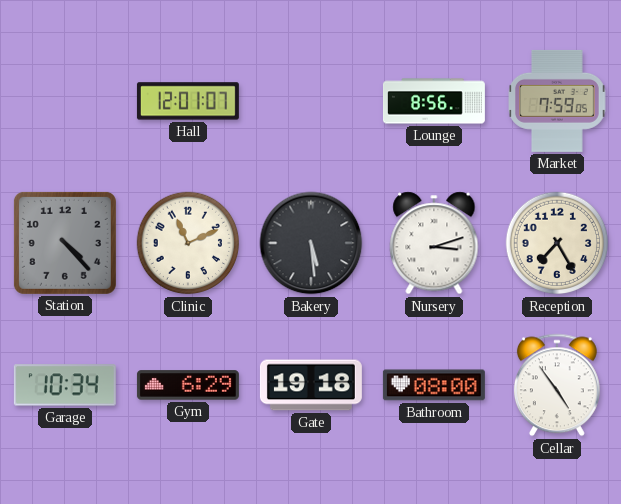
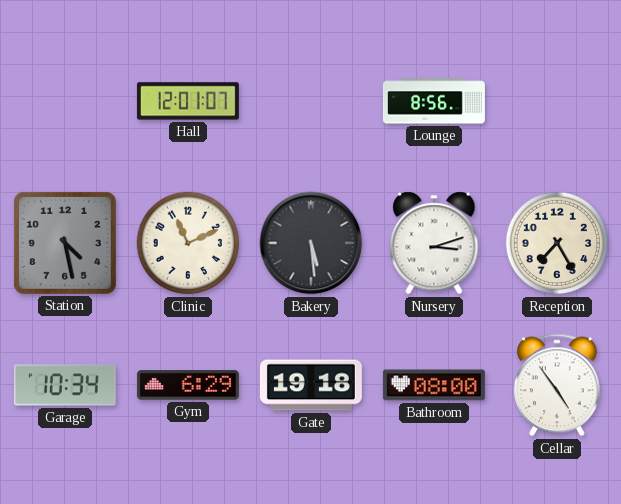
Market: 7:59 -> none (557, 101)
Station: 4:23 -> 4:28 (65, 243)
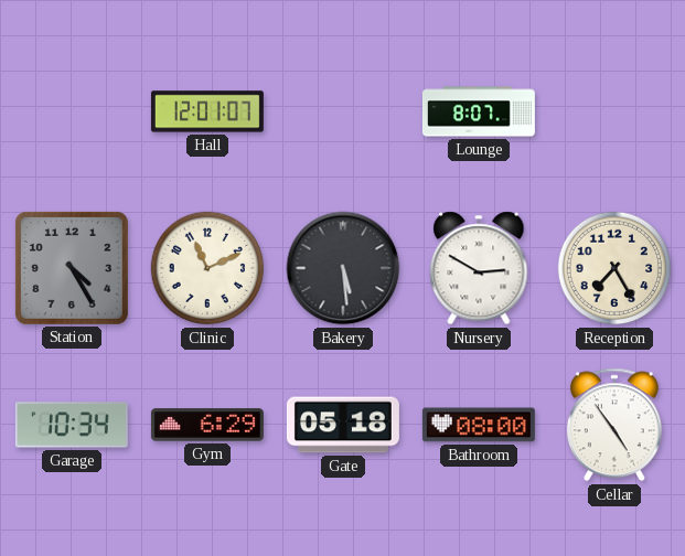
Lounge: 8:56 -> 8:07 (479, 111)
Station: 4:28 -> 4:25 (72, 268)
Nursery: 3:12 -> 2:50 (479, 268)
Gate: 19:18 -> 05:18 (343, 425)
